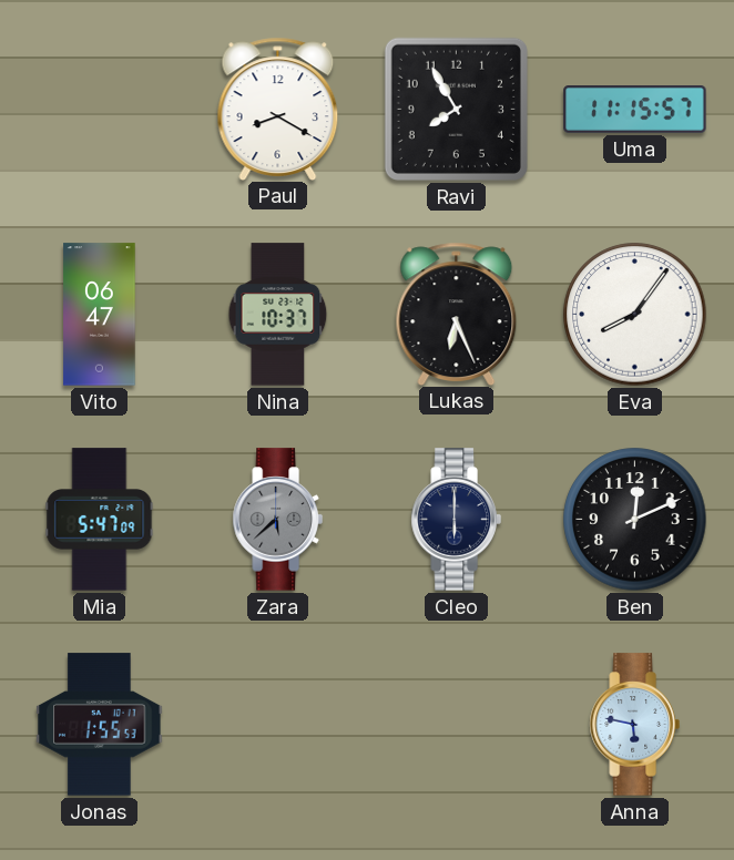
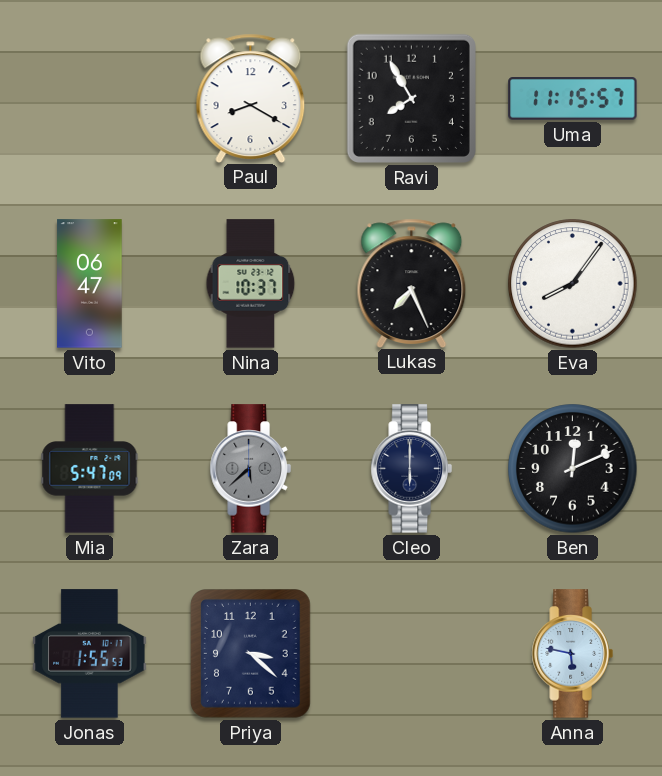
Lukas: 6:26 -> 7:26 (412, 283)
Priya: none -> 3:22 (251, 654)
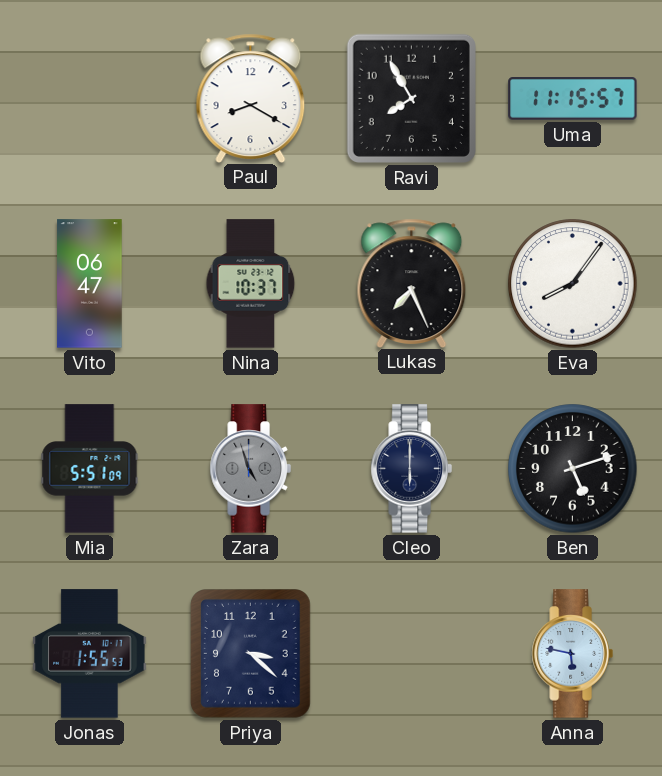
Mia: 5:47 -> 5:51 (90, 469)
Zara: 5:38 -> 4:57 (250, 469)
Ben: 12:11 -> 5:12 (573, 469)
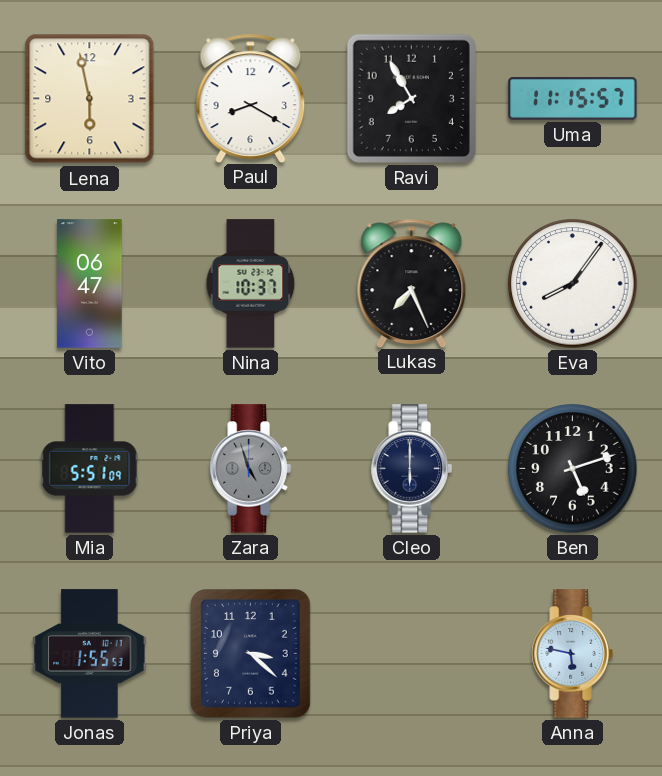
Lena: none -> 5:58 (90, 99)
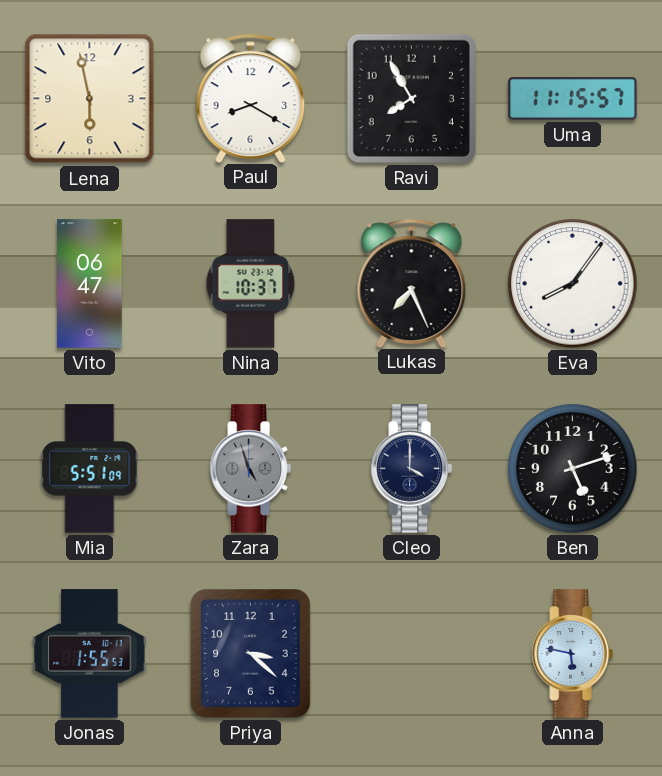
Cleo: 6:00 -> 4:00 (411, 469)
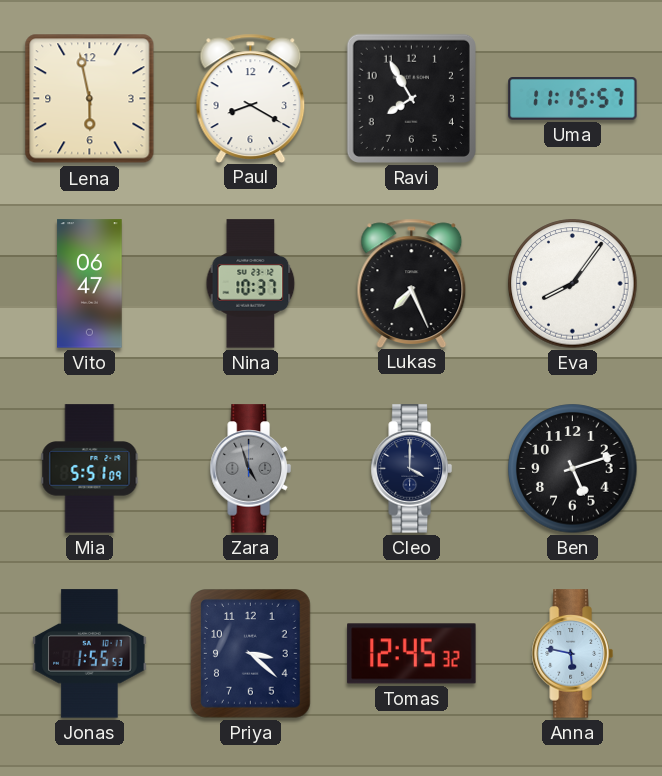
Tomas: none -> 12:45 (412, 654)
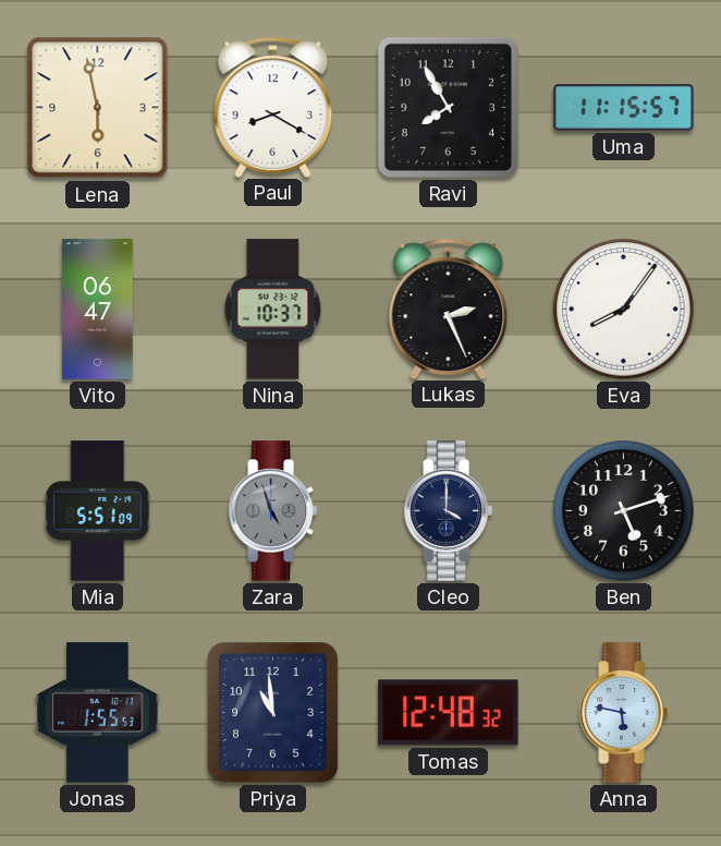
Lukas: 7:26 -> 2:26 (449, 309)
Priya: 3:22 -> 10:59 (273, 713)
Tomas: 12:45 -> 12:48 (449, 713)
